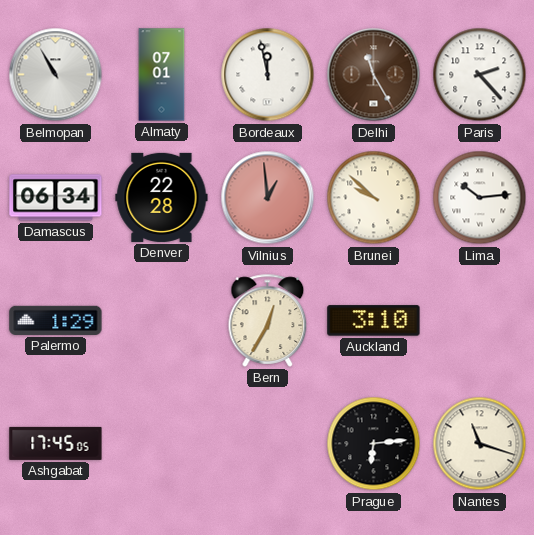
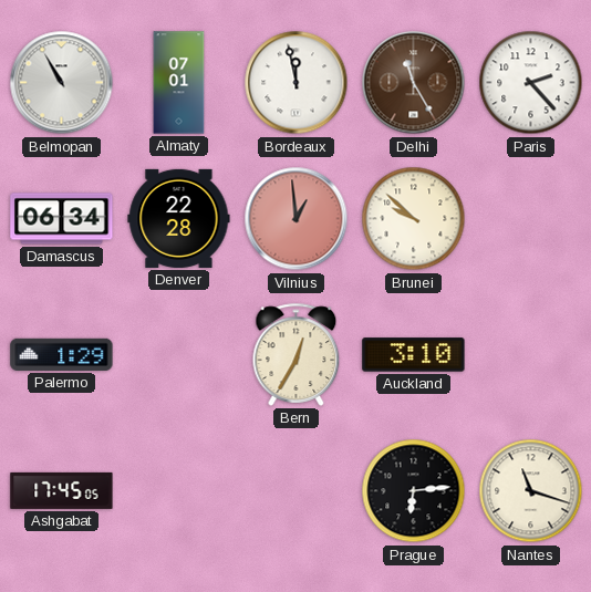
Lima: 10:14 -> none (480, 198)
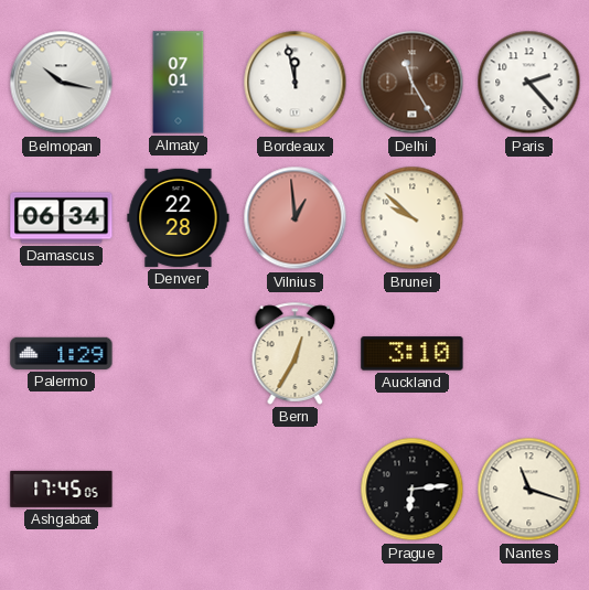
Belmopan: 10:55 -> 10:17 (62, 83)
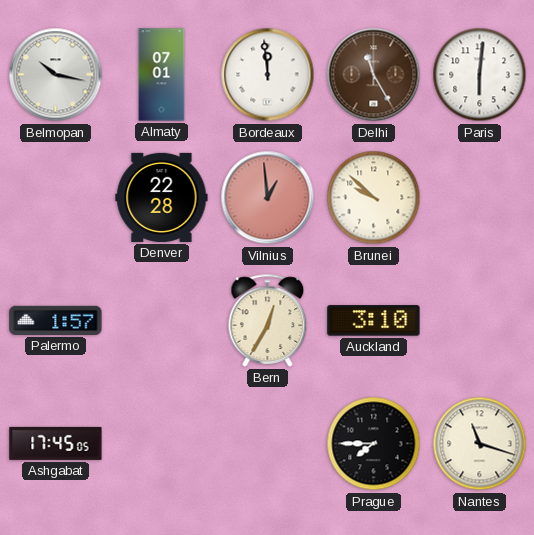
Bordeaux: 11:58 -> 11:59 (268, 75)
Paris: 2:23 -> 6:01 (480, 75)
Damascus: 06:34 -> none (62, 218)
Palermo: 1:29 -> 1:57 (56, 320)
Prague: 6:14 -> 7:45 (374, 444)
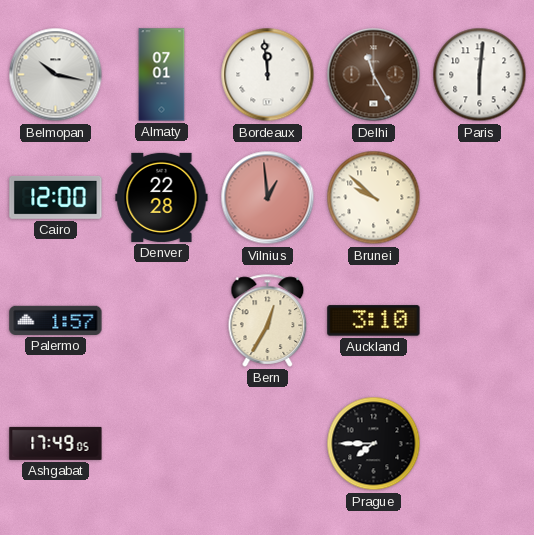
Cairo: none -> 12:00 (56, 197)
Ashgabat: 17:45 -> 17:49 (56, 443)
Nantes: 11:18 -> none (480, 444)
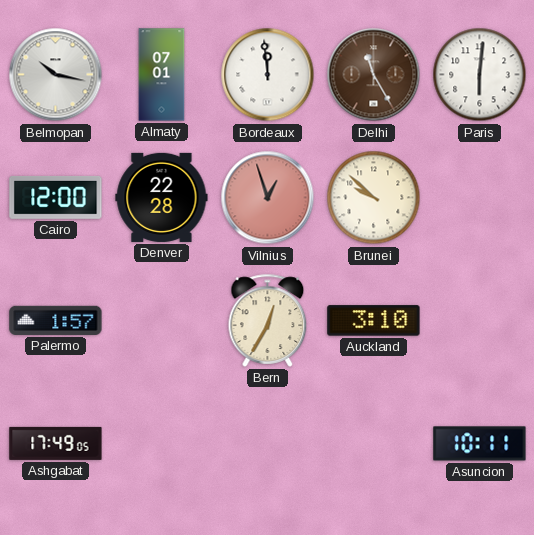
Vilnius: 12:59 -> 12:57 (268, 198)
Prague: 7:45 -> none (374, 444)
Asuncion: none -> 10:11 (480, 444)
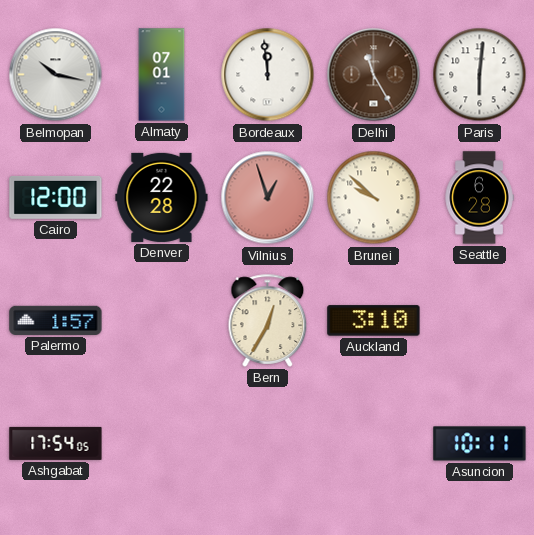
Seattle: none -> 6:28 (479, 198)
Ashgabat: 17:49 -> 17:54 (56, 443)
